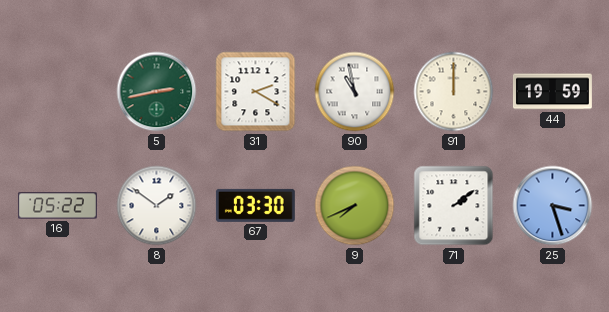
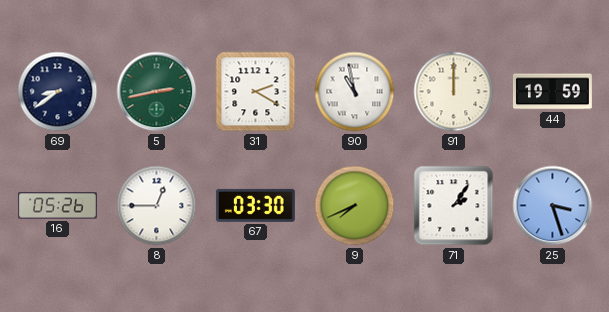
69: none -> 8:39 (58, 92)
16: 05:22 -> 05:26 (57, 206)
8: 1:51 -> 12:45 (157, 206)
71: 2:09 -> 2:06 (454, 206)
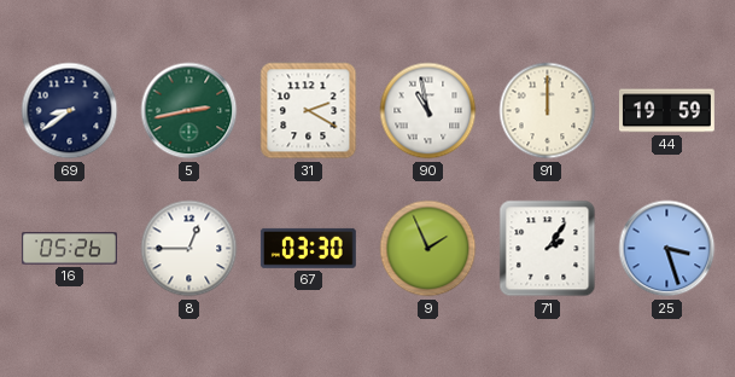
9: 7:41 -> 1:56 (428, 249)
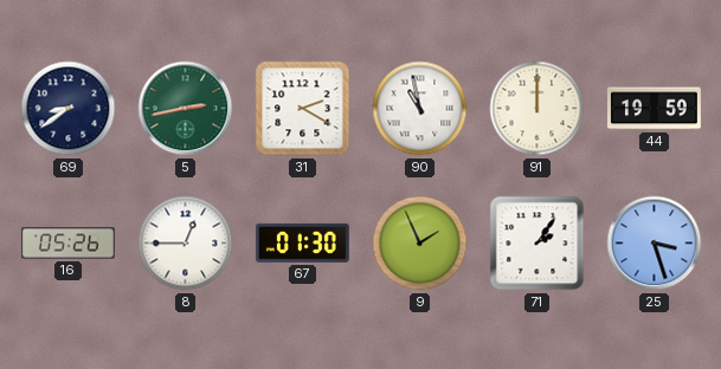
67: 03:30 -> 01:30 (302, 242)
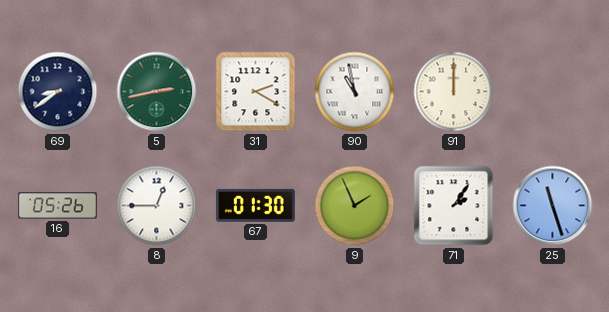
44: 19:59 -> none (654, 109)
25: 3:27 -> 11:27 (553, 206)
